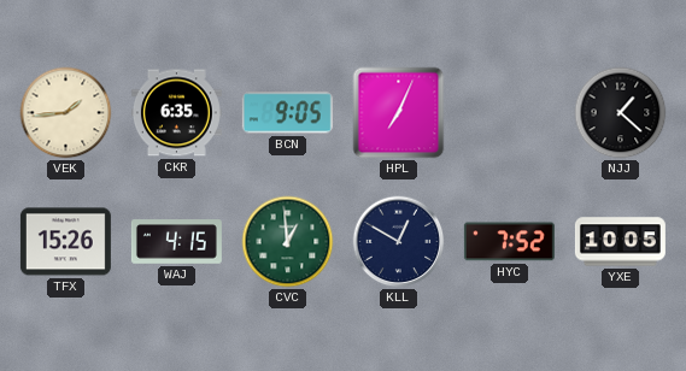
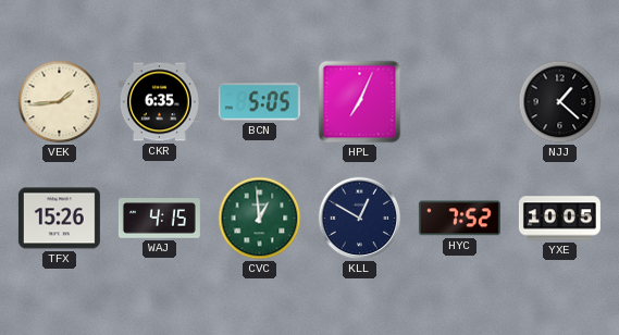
BCN: 9:05 -> 5:05 (259, 102)
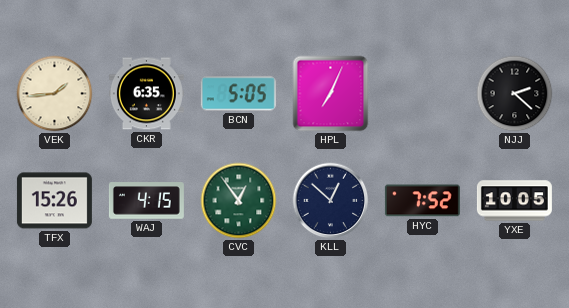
NJJ: 1:22 -> 2:22 (515, 94)
CVC: 12:59 -> 12:54 (239, 201)
KLL: 12:50 -> 12:52 (331, 201)
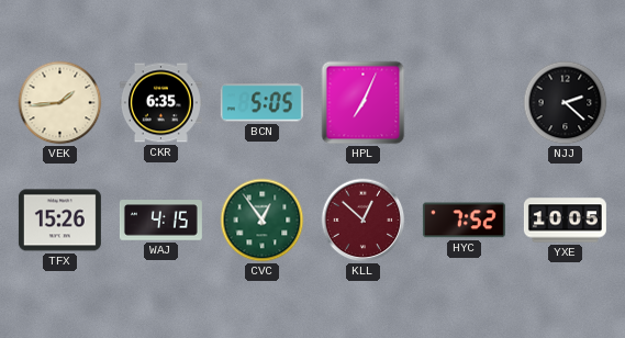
KLL dial: navy -> burgundy (364, 221)
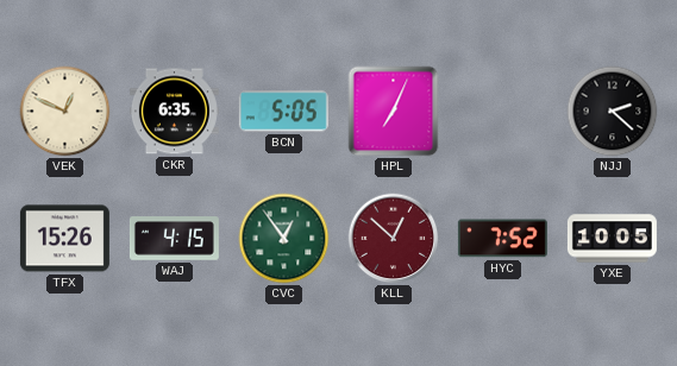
VEK: 1:44 -> 12:49 (65, 112)
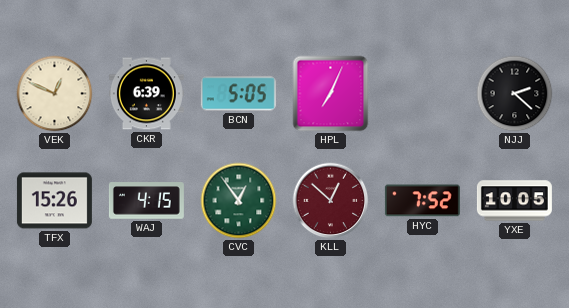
CKR: 6:35 -> 6:39 (146, 94)
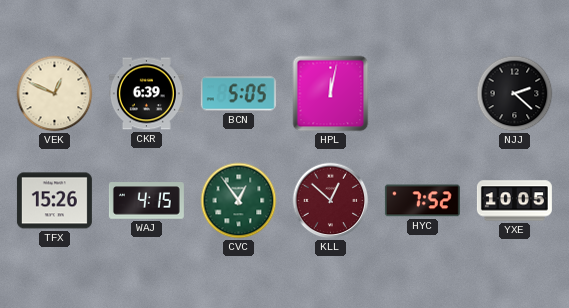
HPL: 7:04 -> 12:02 (331, 94)
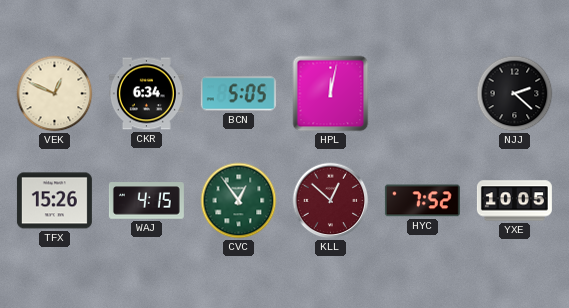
CKR: 6:39 -> 6:34 (146, 94)
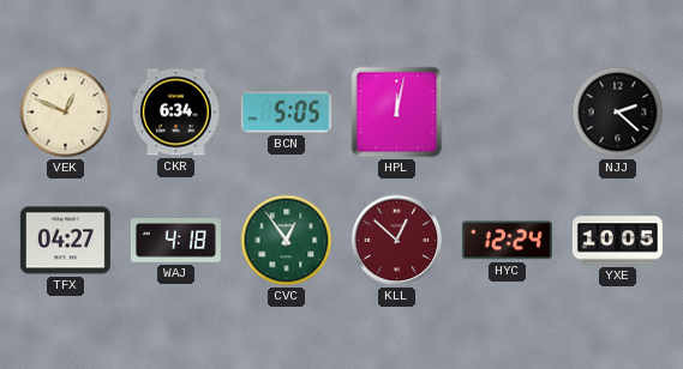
TFX: 15:26 -> 04:27 (65, 241)
WAJ: 4:15 -> 4:18 (175, 241)
HYC: 7:52 -> 12:24 (507, 241)
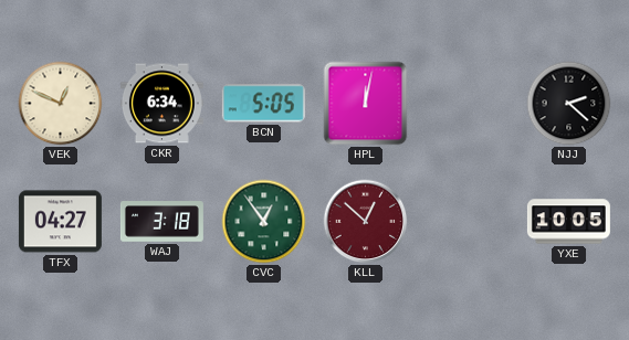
WAJ: 4:18 -> 3:18 (161, 222)
HYC: 12:24 -> none (507, 241)
